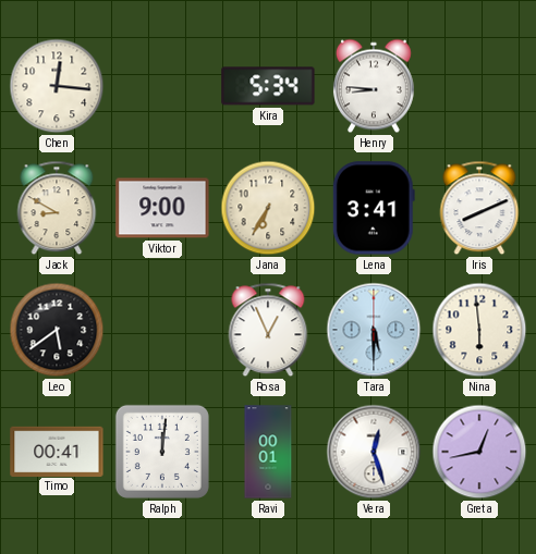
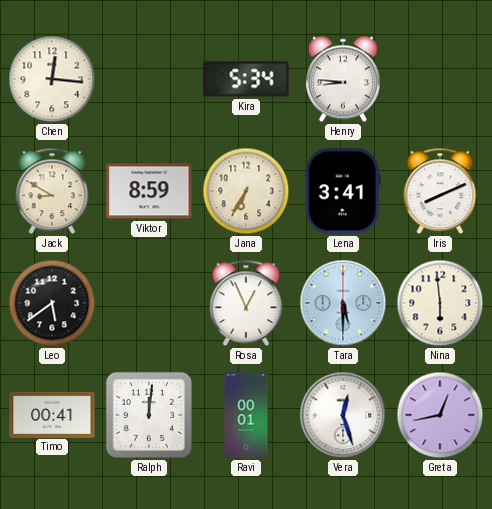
Viktor: 9:00 -> 8:59 (149, 191)
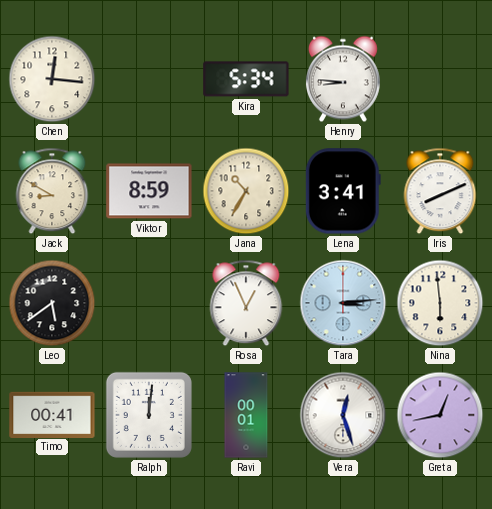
Jana: 6:35 -> 10:35 (246, 191)
Tara: 5:30 -> 3:14 (343, 303)
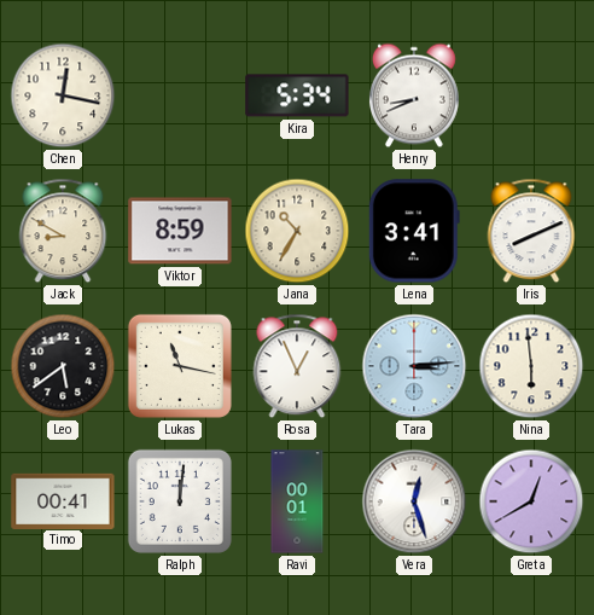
Chen: 12:16 -> 12:17 (63, 95)
Henry: 8:46 -> 8:41 (414, 95)
Lukas: none -> 11:17 (180, 366)
Greta: 12:43 -> 12:40 (531, 501)
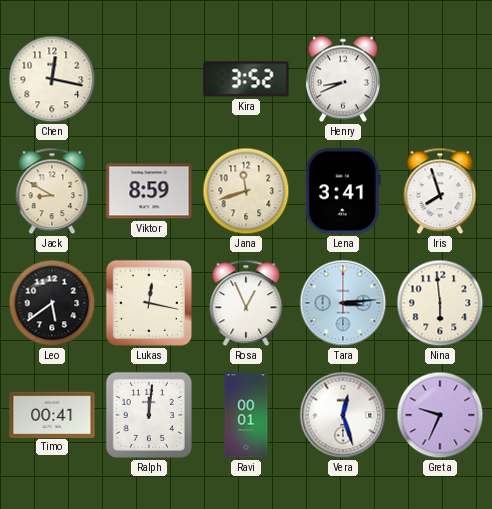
Kira: 5:34 -> 3:52 (246, 79)
Jana: 10:35 -> 11:42 (246, 191)
Iris: 8:11 -> 7:57 (440, 191)
Lukas: 11:17 -> 12:17 (149, 303)
Greta: 12:40 -> 9:34 (440, 415)
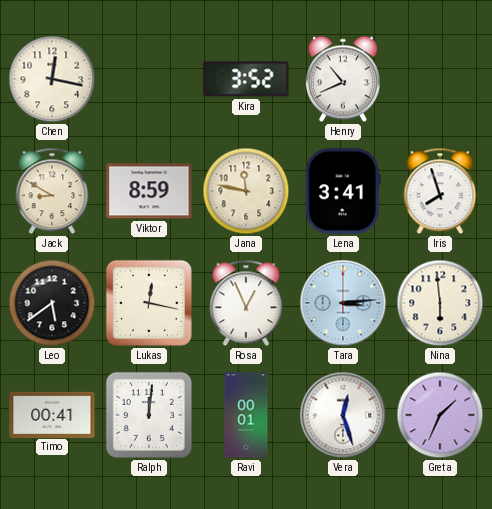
Henry: 8:41 -> 10:41 (343, 79)
Jana: 11:42 -> 11:47 (246, 191)
Greta: 9:34 -> 1:34 (440, 415)
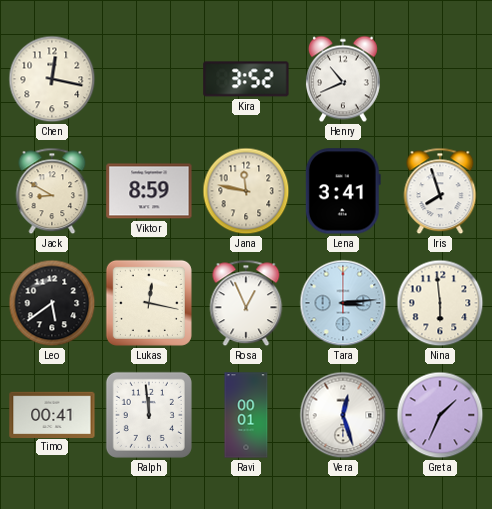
Ralph: 12:01 -> 11:59 (149, 415)
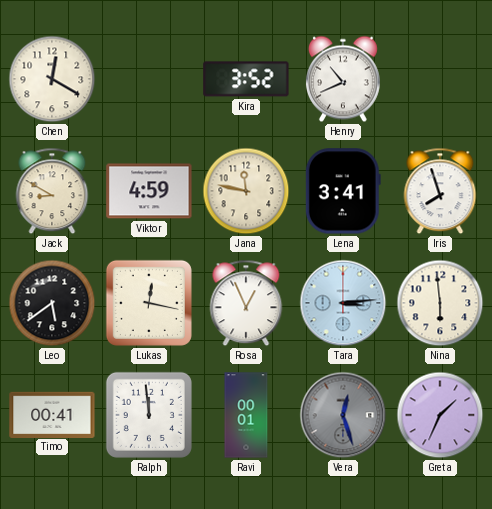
Chen: 12:17 -> 12:20 (52, 79)
Viktor: 8:59 -> 4:59 (149, 191)
Vera dial: white -> grey (343, 415)
